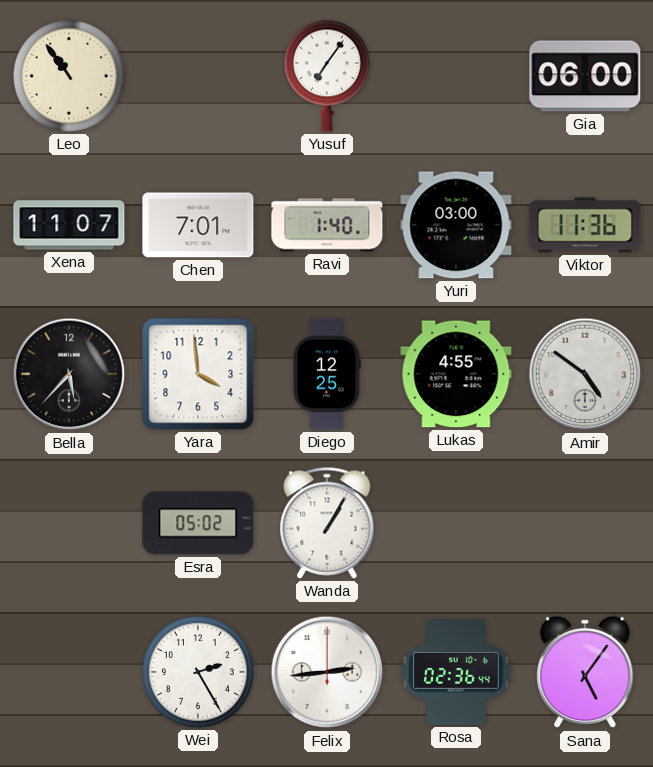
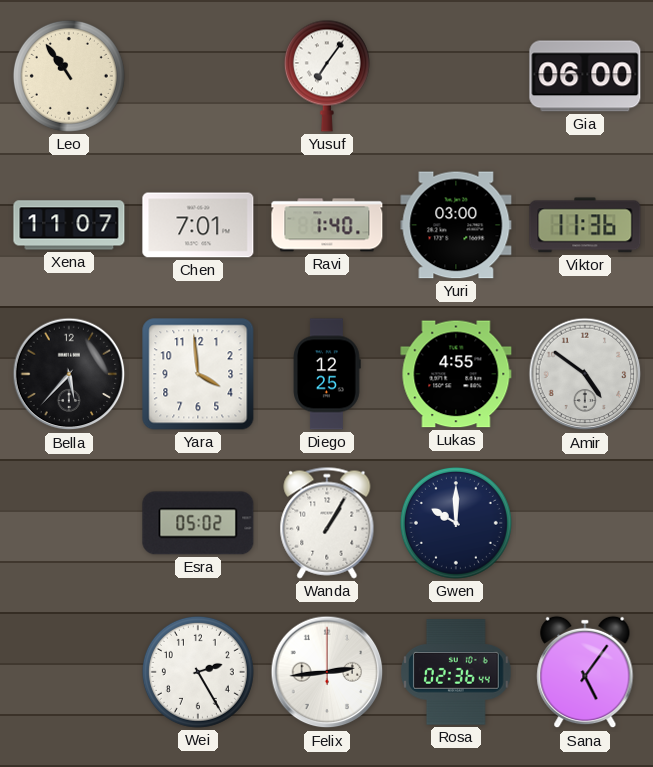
Gwen: none -> 10:00 (456, 523)
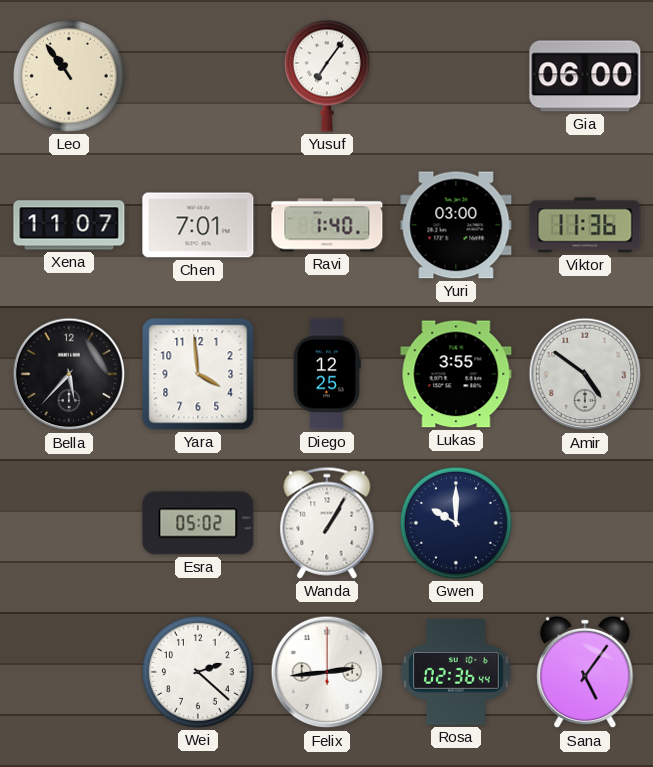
Lukas: 4:55 -> 3:55 (456, 374)
Wei: 2:25 -> 2:22 (198, 672)
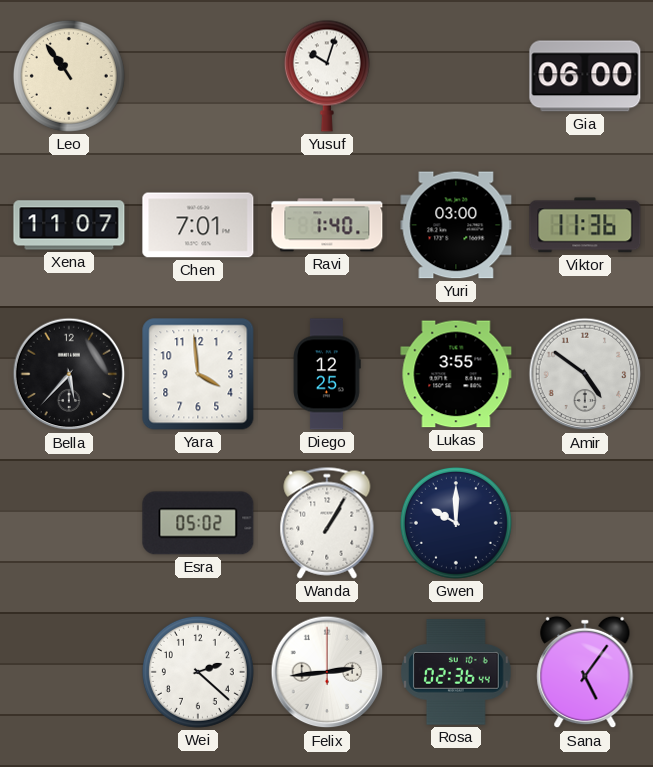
Yusuf: 7:06 -> 10:03 (327, 76)
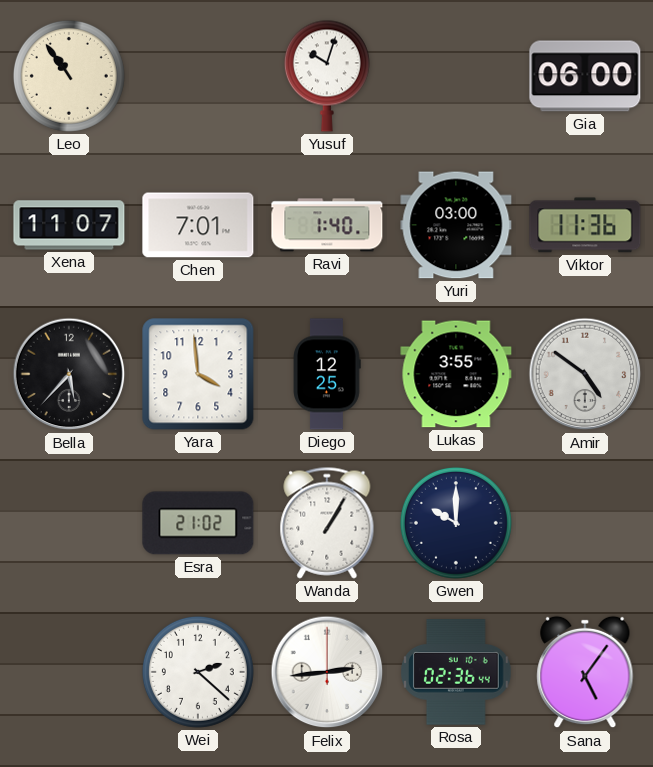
Esra: 05:02 -> 21:02 (198, 523)
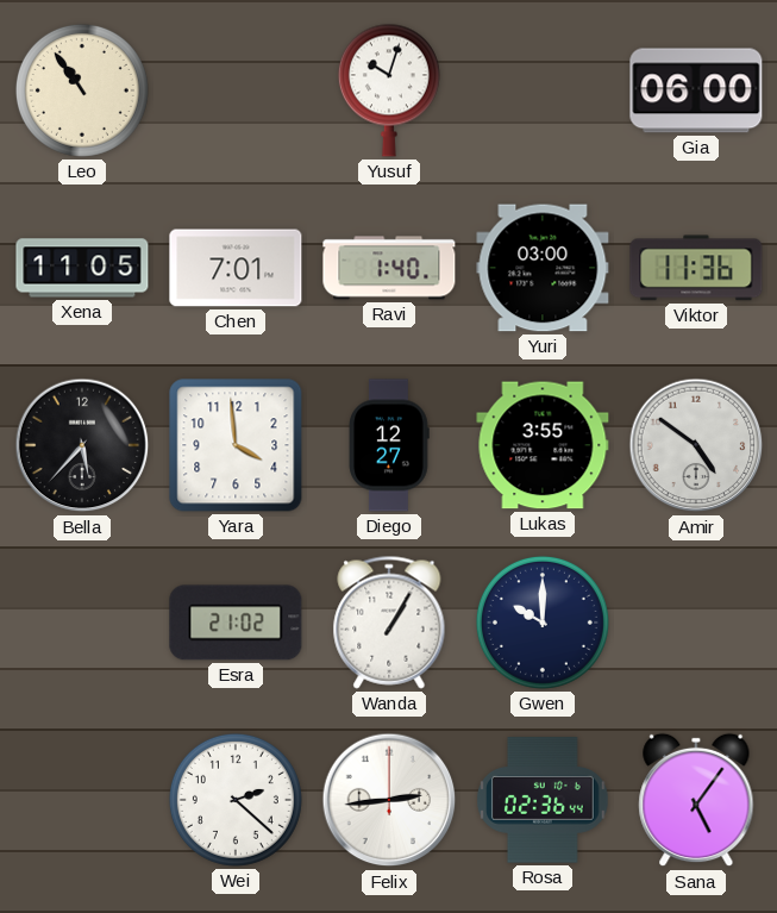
Xena: 11:07 -> 11:05 (82, 268)
Diego: 12:25 -> 12:27 (389, 445)
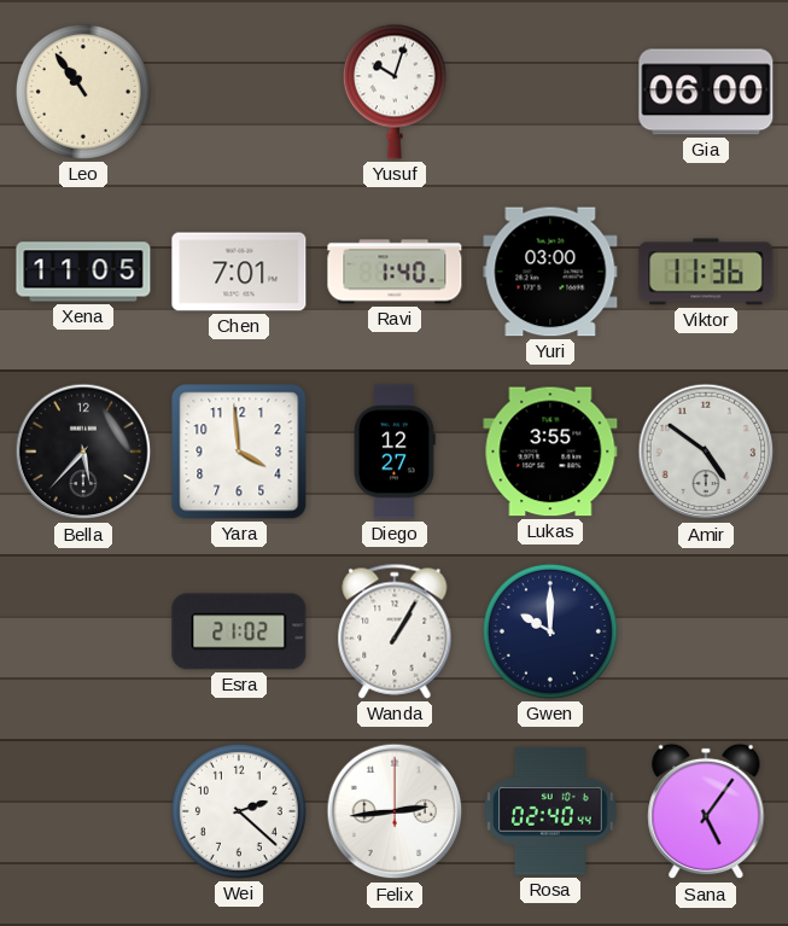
Rosa: 02:36 -> 02:40 (551, 811)
